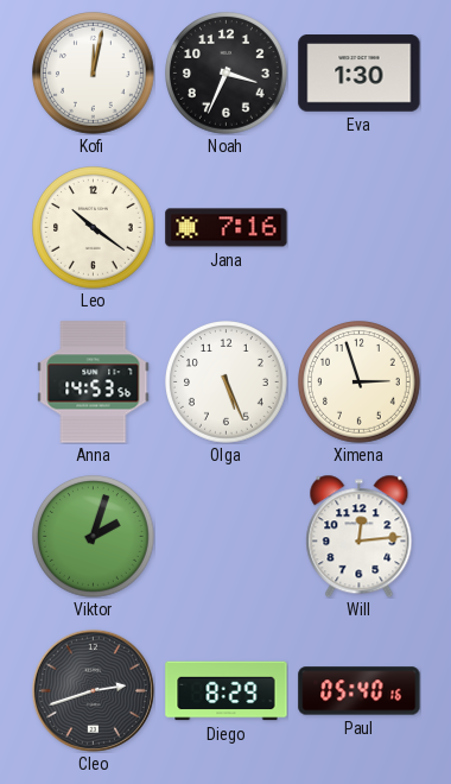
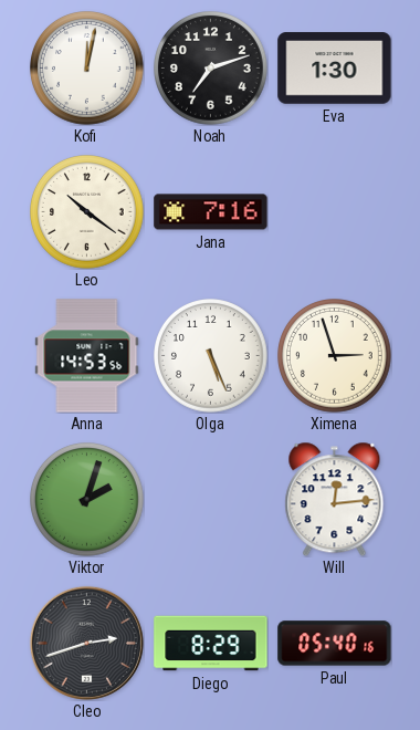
Noah: 3:34 -> 7:12 (211, 69)
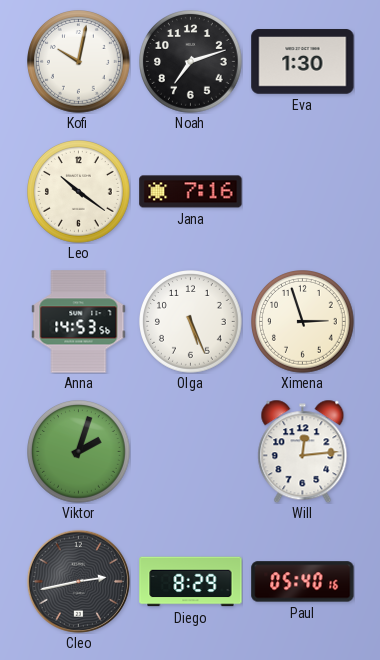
Kofi: 12:02 -> 10:02 (79, 62)
Cleo: 2:42 -> 2:43 (78, 581)
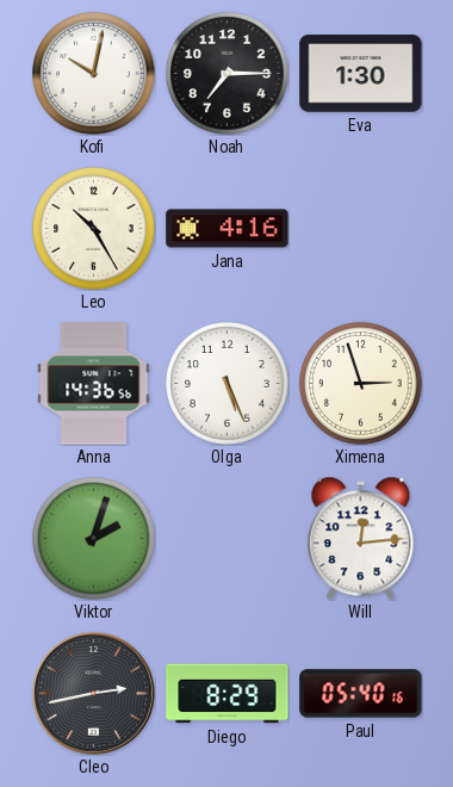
Noah: 7:12 -> 7:15 (228, 74)
Leo: 10:21 -> 10:25 (94, 229)
Jana: 7:16 -> 4:16 (228, 229)
Anna: 14:53 -> 14:36 (94, 384)
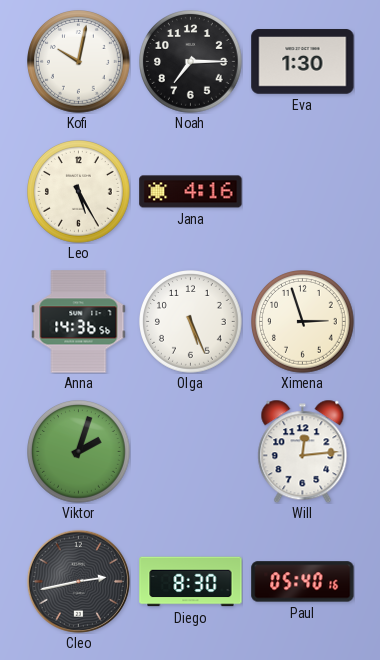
Leo: 10:25 -> 5:25 (79, 192)
Diego: 8:29 -> 8:30 (191, 582)
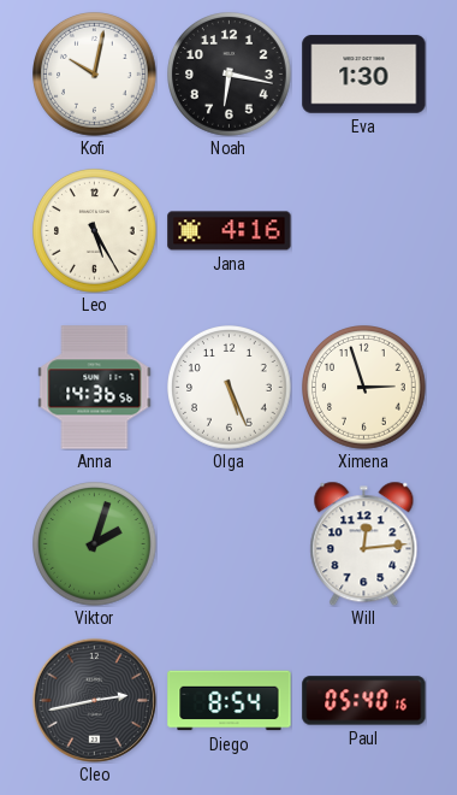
Noah: 7:15 -> 6:17 (230, 75)
Diego: 8:30 -> 8:54 (230, 701)
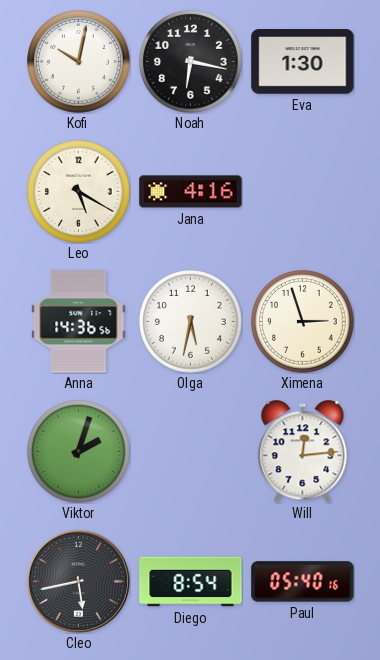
Leo: 5:25 -> 5:20 (79, 192)
Olga: 5:26 -> 5:32 (191, 322)
Cleo: 2:43 -> 5:43 (78, 581)
